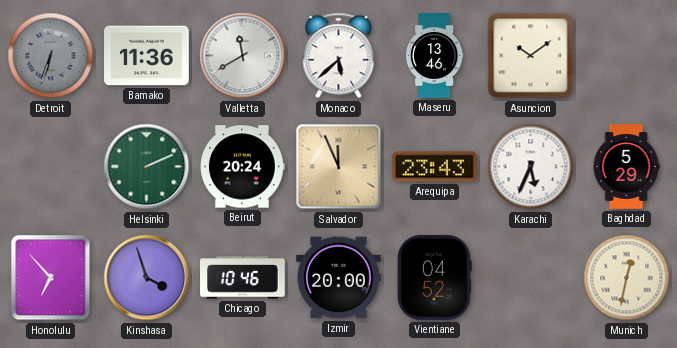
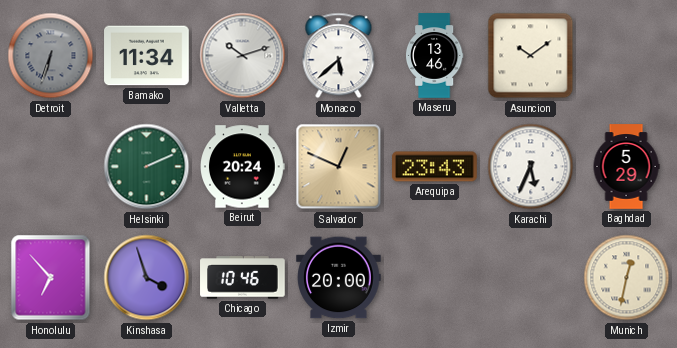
Bamako: 11:36 -> 11:34 (147, 56)
Valletta: 11:40 -> 10:12 (243, 56)
Salvador: 11:56 -> 12:49 (339, 167)
Vientiane: 04:52 -> none (435, 278)
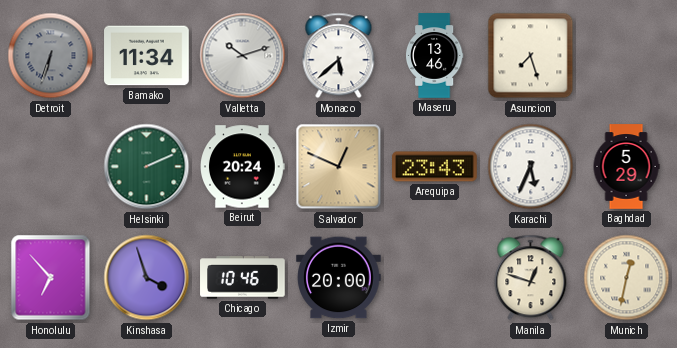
Asuncion: 10:09 -> 7:27 (531, 56)
Manila: none -> 12:48 (531, 278)
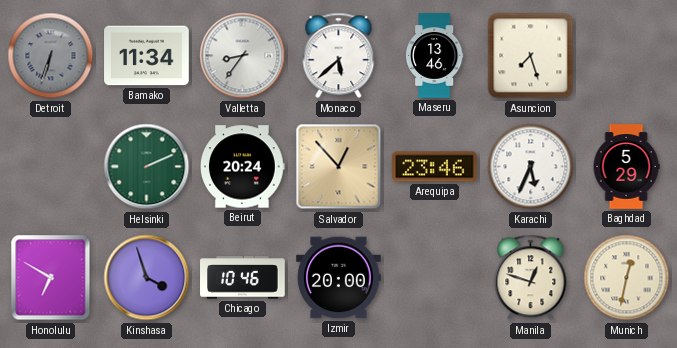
Valletta: 10:12 -> 8:36 (243, 56)
Salvador: 12:49 -> 12:53 (339, 167)
Arequipa: 23:43 -> 23:46 (435, 167)
Honolulu: 6:53 -> 6:50 (51, 278)
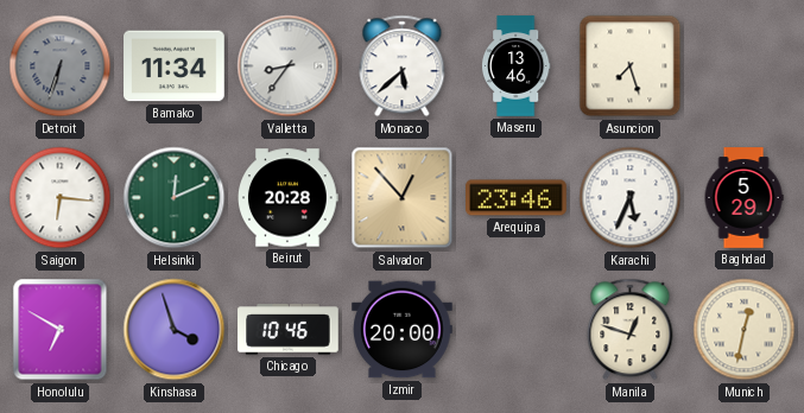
Saigon: none -> 6:16 (61, 198)
Helsinki: 2:11 -> 12:11 (175, 198)
Beirut: 20:24 -> 20:28 (289, 198)
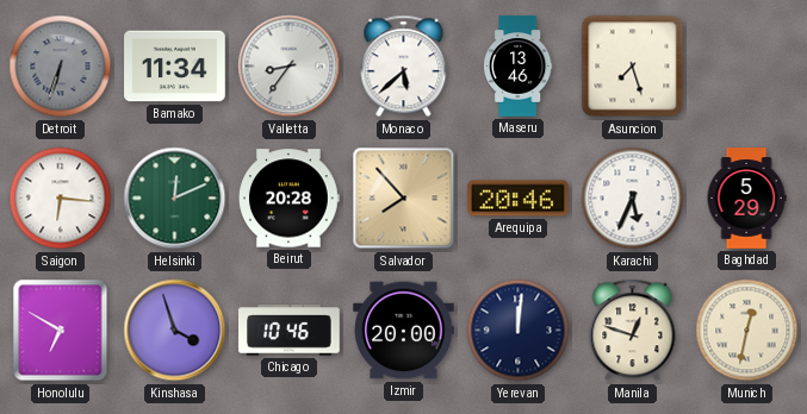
Salvador: 12:53 -> 7:53 (404, 199)
Arequipa: 23:46 -> 20:46 (519, 199)
Yerevan: none -> 12:01 (519, 331)
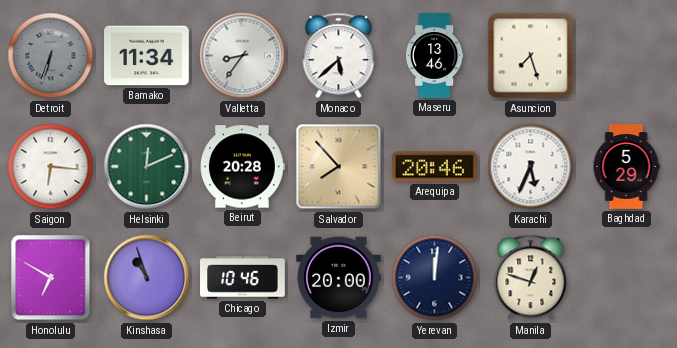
Kinshasa: 3:57 -> 10:57 (147, 278)
Munich: 12:32 -> none (747, 331)
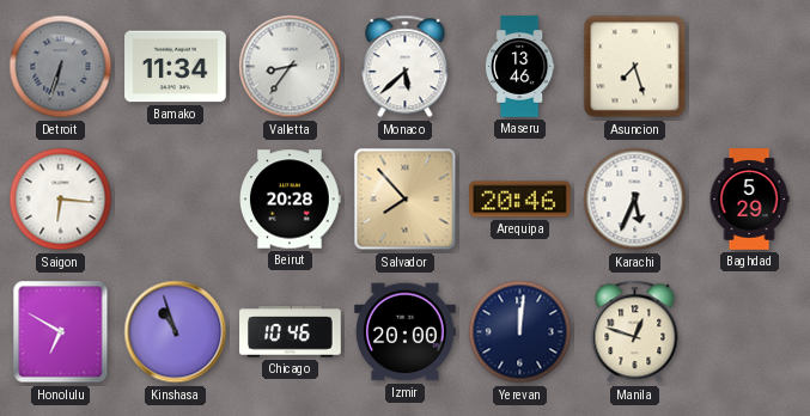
Helsinki: 12:11 -> none (147, 167)
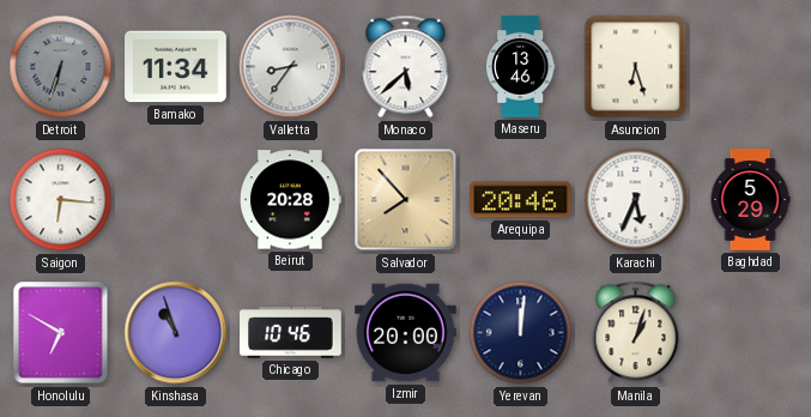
Asuncion: 7:27 -> 6:27 (636, 67)
Manila: 12:48 -> 1:03 (636, 333)
